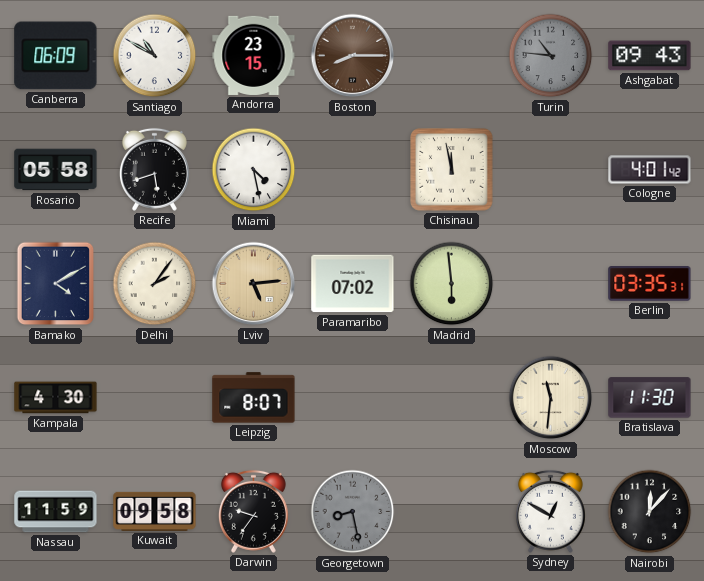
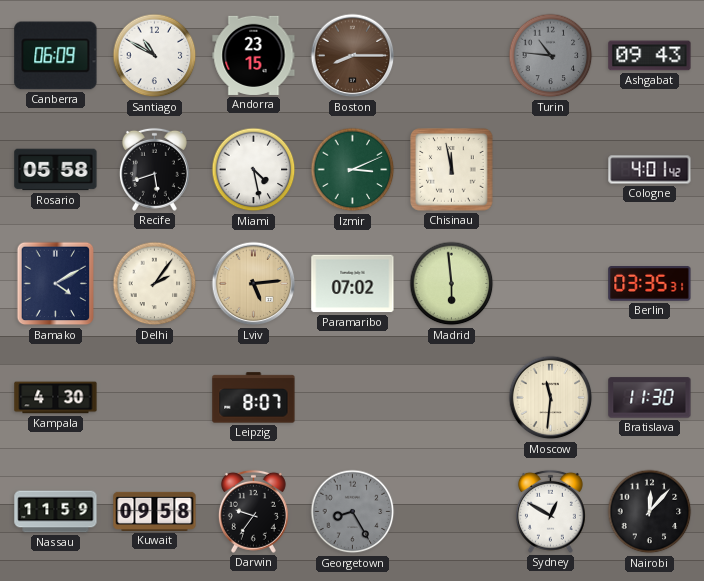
Izmir: none -> 3:11 (353, 170)
Georgetown: 8:28 -> 8:25 (353, 512)
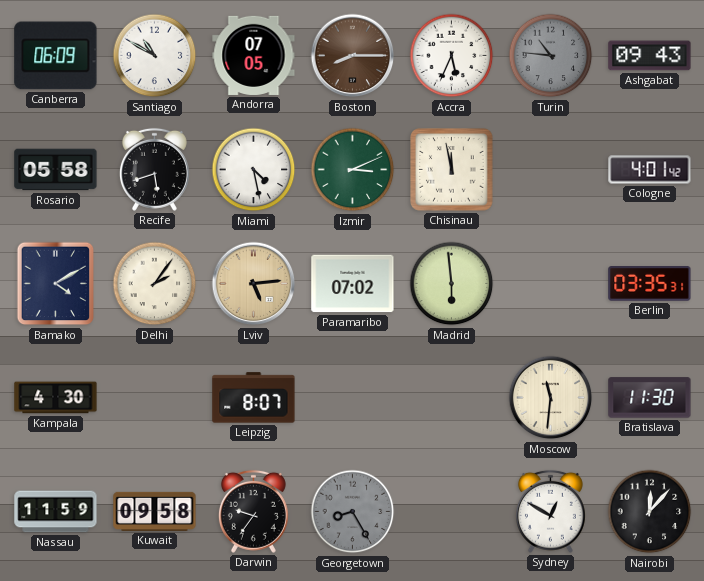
Andorra: 23:15 -> 07:05 (254, 55)
Accra: none -> 5:34 (452, 56)
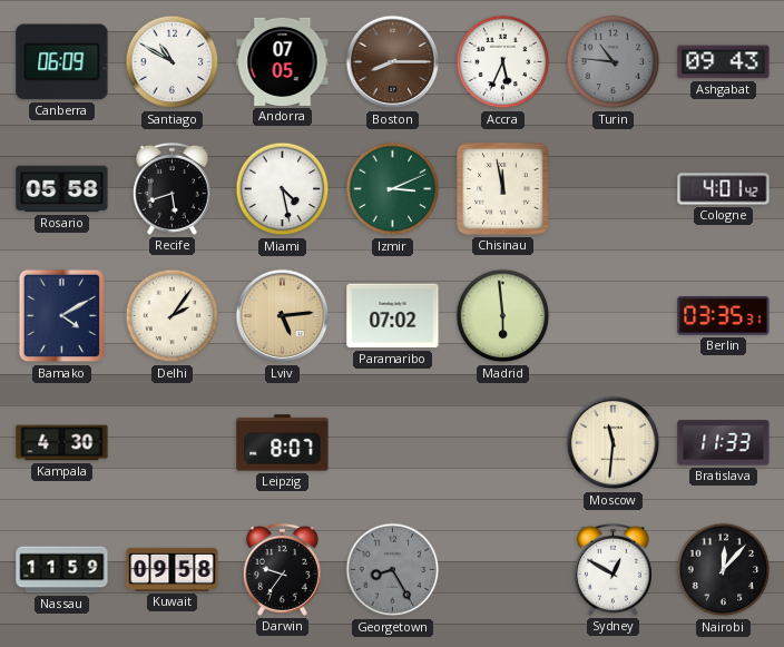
Bratislava: 11:30 -> 11:33 (724, 443)
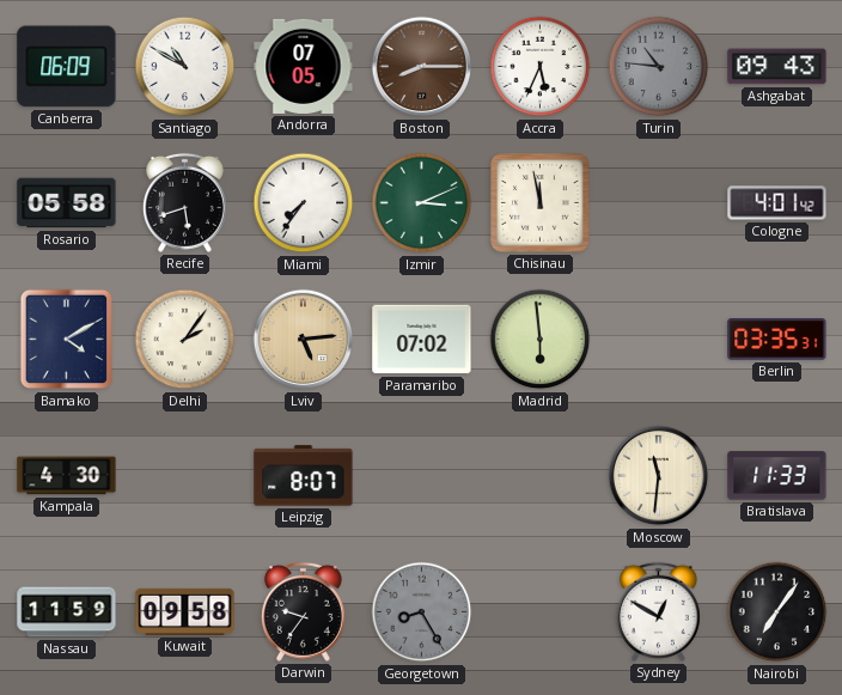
Miami: 4:28 -> 7:36 (304, 203)
Nairobi: 12:07 -> 7:06 (777, 612)
